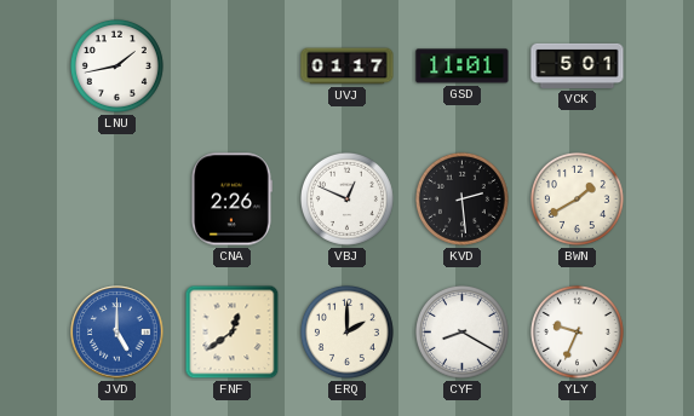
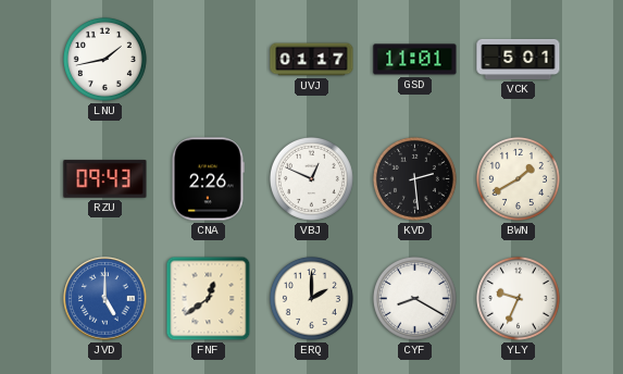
RZU: none -> 09:43 (105, 179)
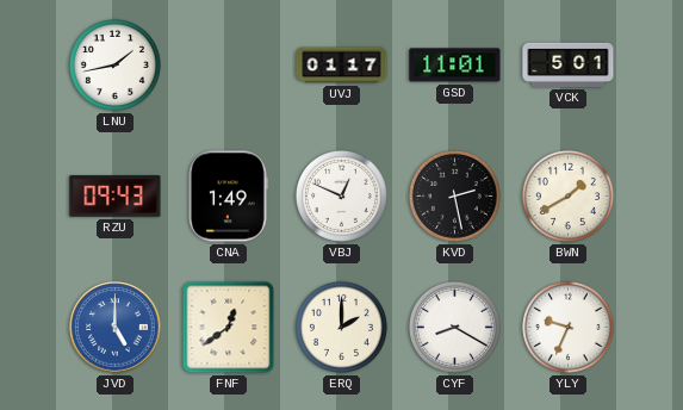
CNA: 2:26 -> 1:49 (229, 197)
KVD: 2:29 -> 2:28 (454, 195)
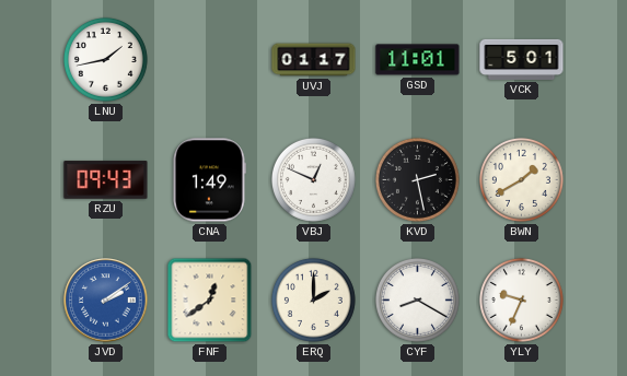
JVD: 5:00 -> 2:09 (106, 301)
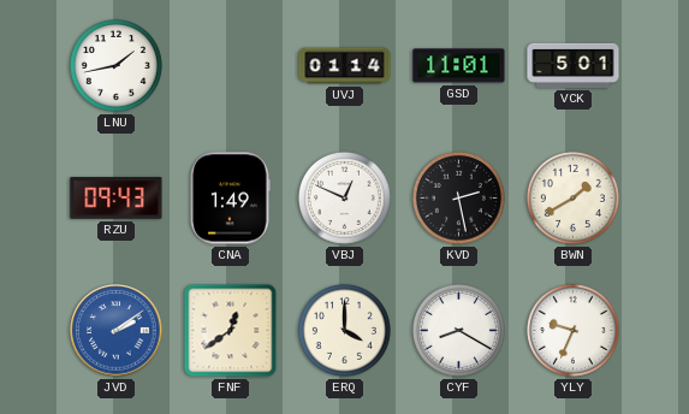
UVJ: 01:17 -> 01:14 (345, 66)
ERQ: 2:00 -> 4:00 (344, 330)
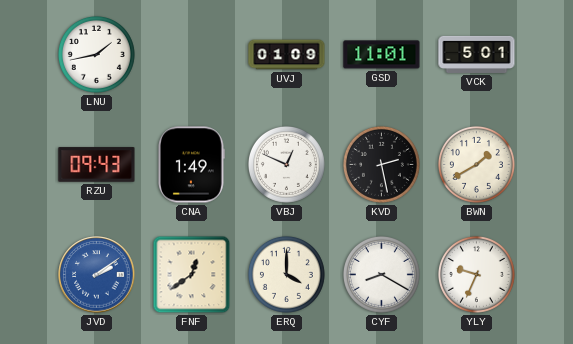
UVJ: 01:14 -> 01:09 (287, 55)
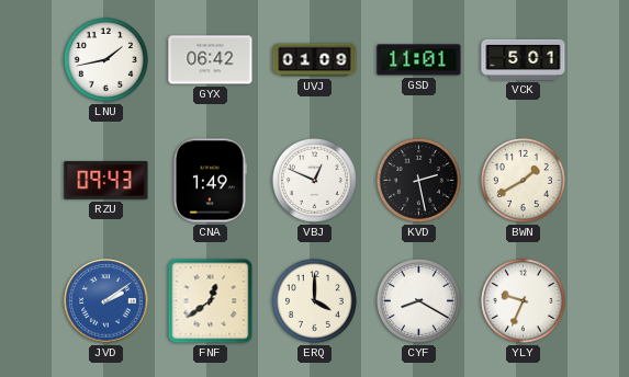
GYX: none -> 06:42 (211, 60)
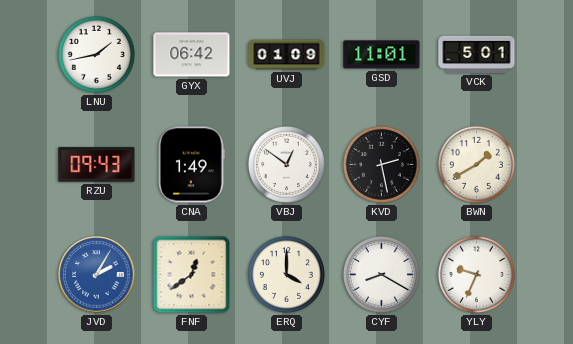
VBJ: 12:49 -> 12:51 (286, 164)
JVD: 2:09 -> 2:05 (97, 275)
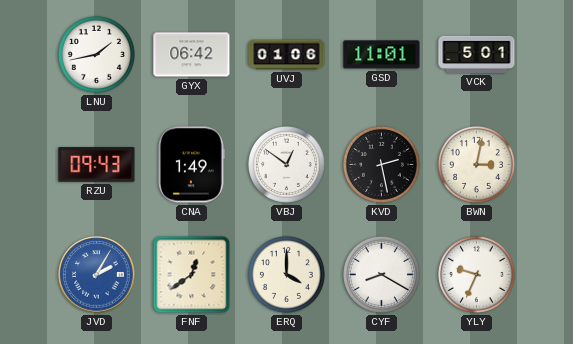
UVJ: 01:09 -> 01:06 (287, 55)
BWN: 1:40 -> 3:02 (476, 164)
